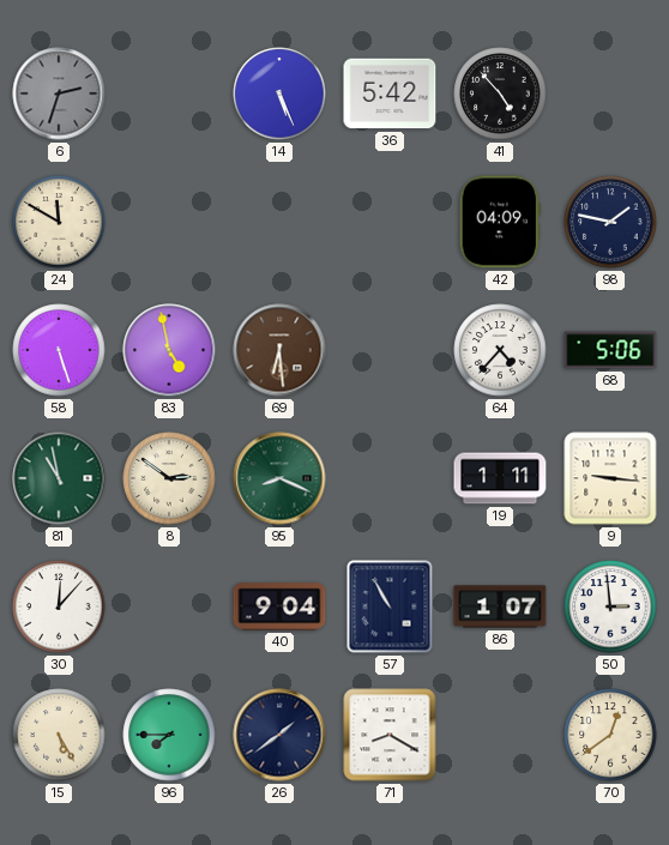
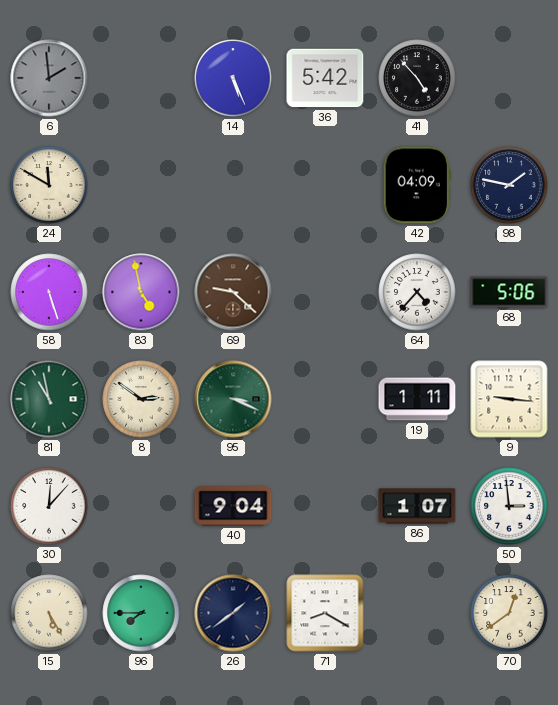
6: 2:33 -> 1:59 (49, 78)
69: 6:29 -> 9:22 (233, 292)
95: 8:19 -> 3:19 (233, 399)
57: 10:55 -> none (390, 606)
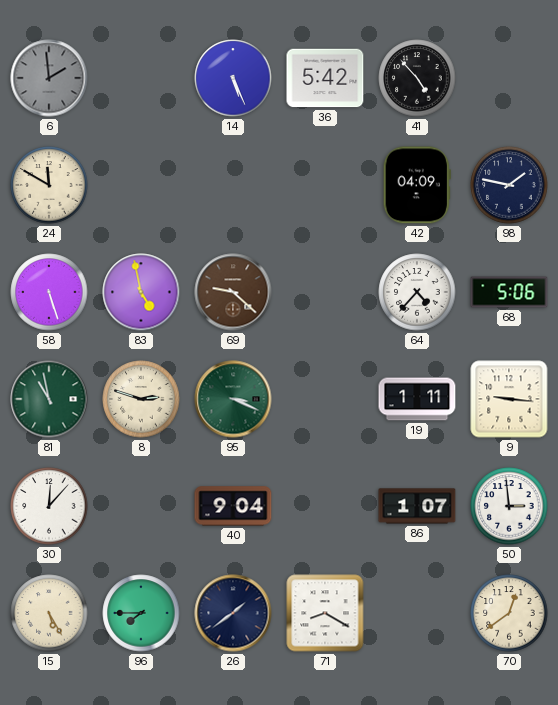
8: 2:51 -> 2:48 (141, 399)
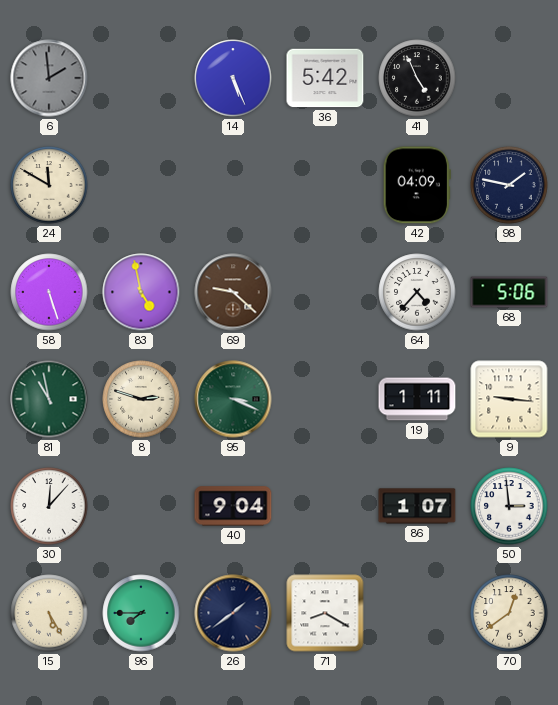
41: 4:53 -> 4:56 (417, 78)
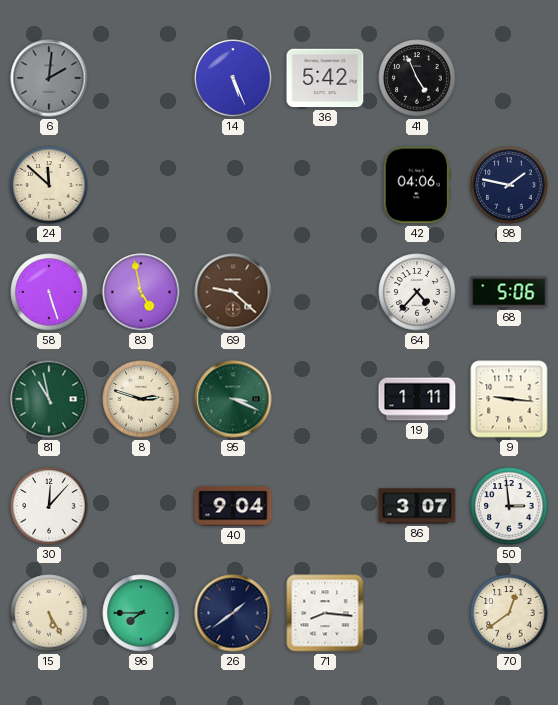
6: 1:59 -> 2:01 (49, 78)
24: 11:50 -> 11:52 (49, 185)
42: 04:09 -> 04:06 (417, 185)
86: 1:07 -> 3:07 (417, 506)
71: 8:20 -> 8:16 (325, 613)
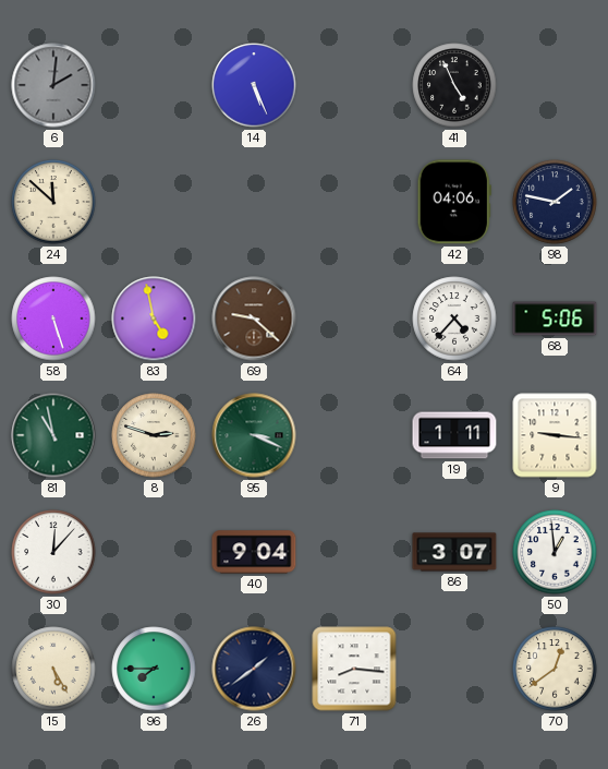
36: 5:42 -> none (325, 78)
50: 2:59 -> 12:59 (555, 552)
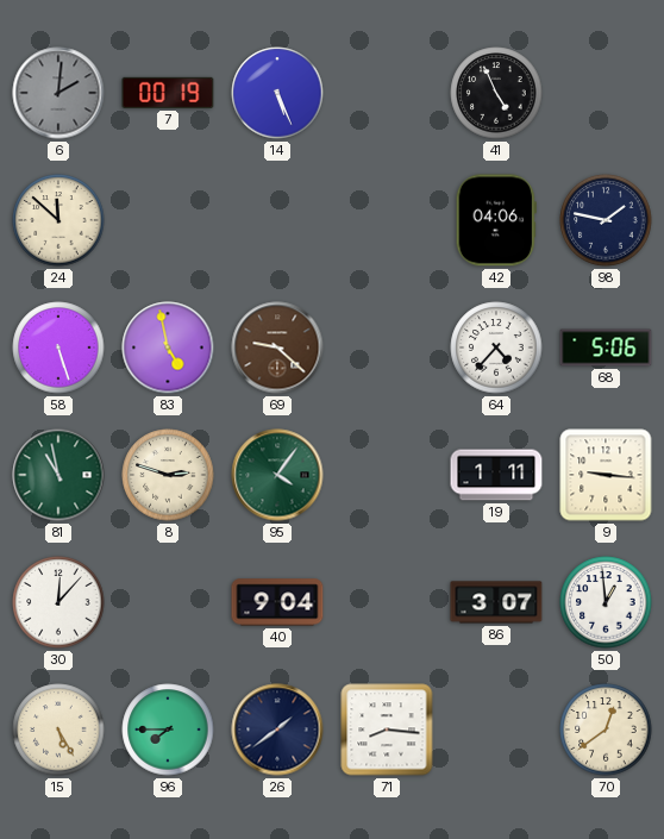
7: none -> 00:19 (168, 93)
95: 3:19 -> 4:06 (277, 475)
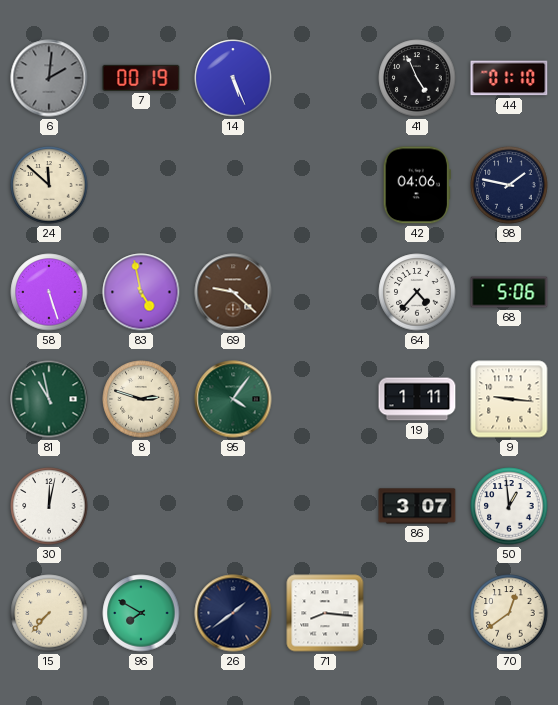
44: none -> 01:10 (509, 78)
30: 12:07 -> 12:02 (49, 506)
40: 9:04 -> none (277, 602)
15: 5:25 -> 7:37 (49, 613)
96: 7:45 -> 7:50 (141, 613)
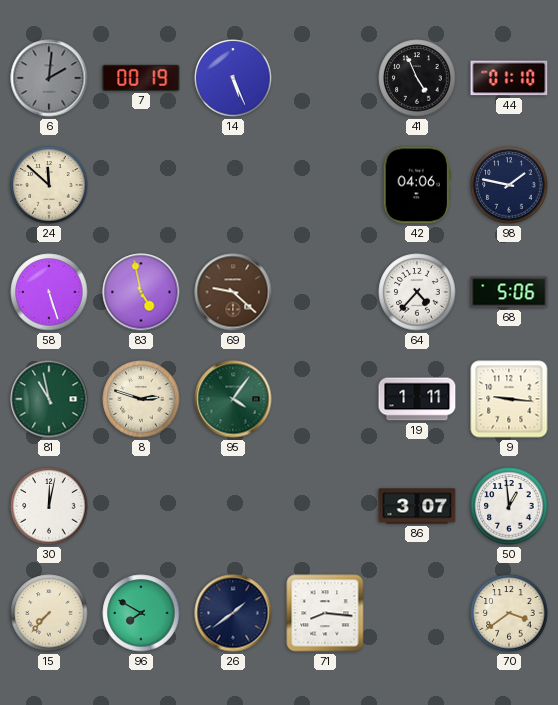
70: 12:39 -> 3:39 (509, 613)
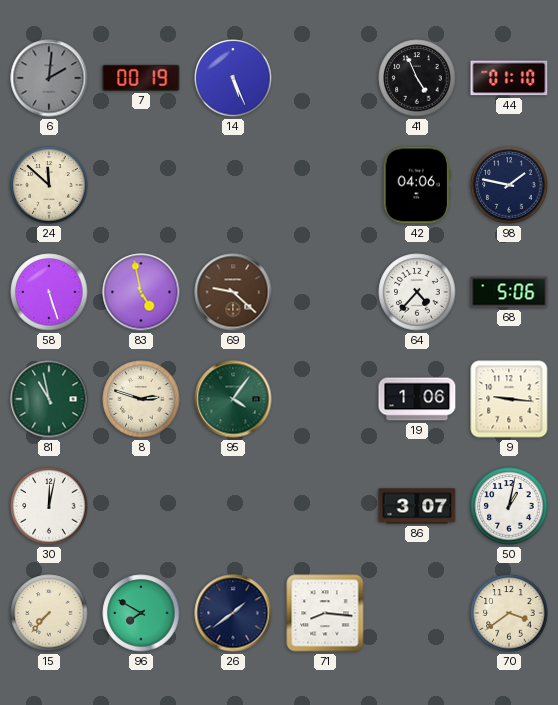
19: 1:11 -> 1:06 (417, 399)
50: 12:59 -> 1:02 (509, 506)
